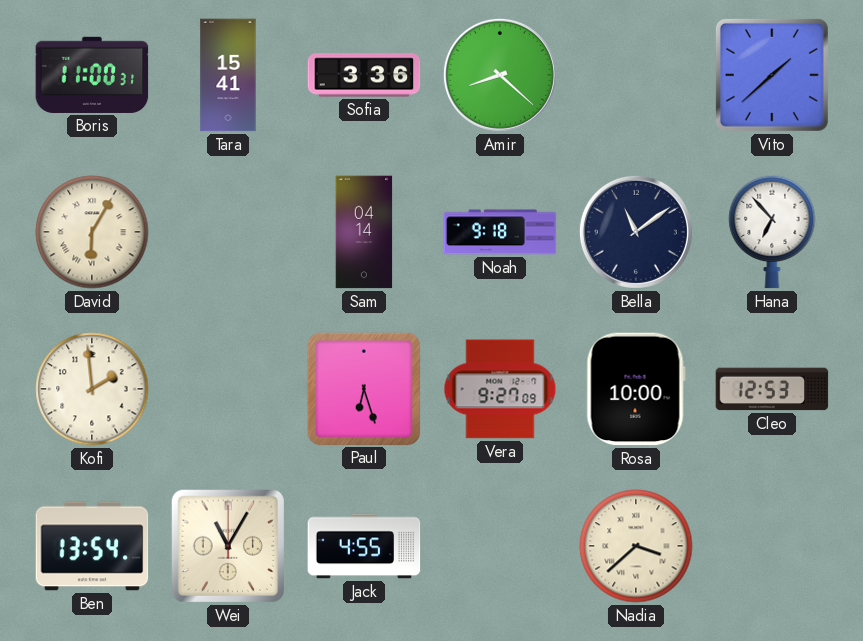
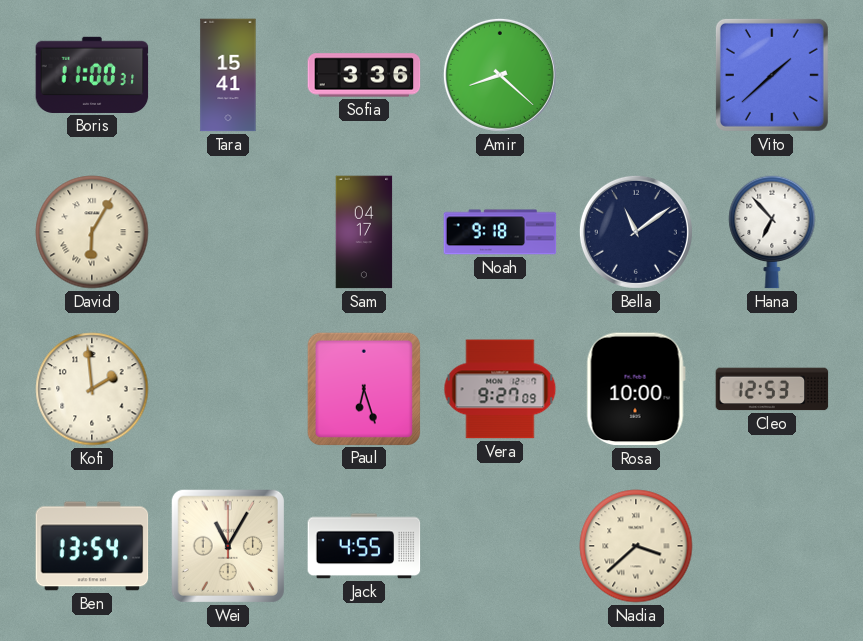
Sam: 04:14 -> 04:17 (364, 232)
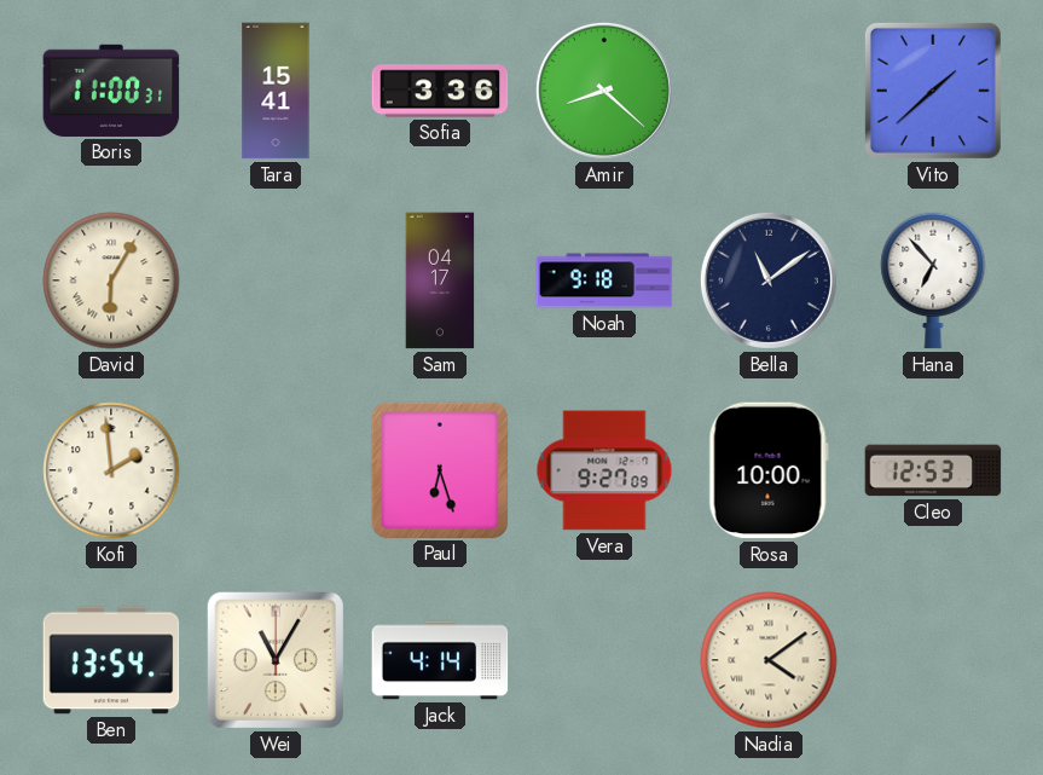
Jack: 4:55 -> 4:14 (440, 660)
Nadia: 3:38 -> 4:09 (769, 660)
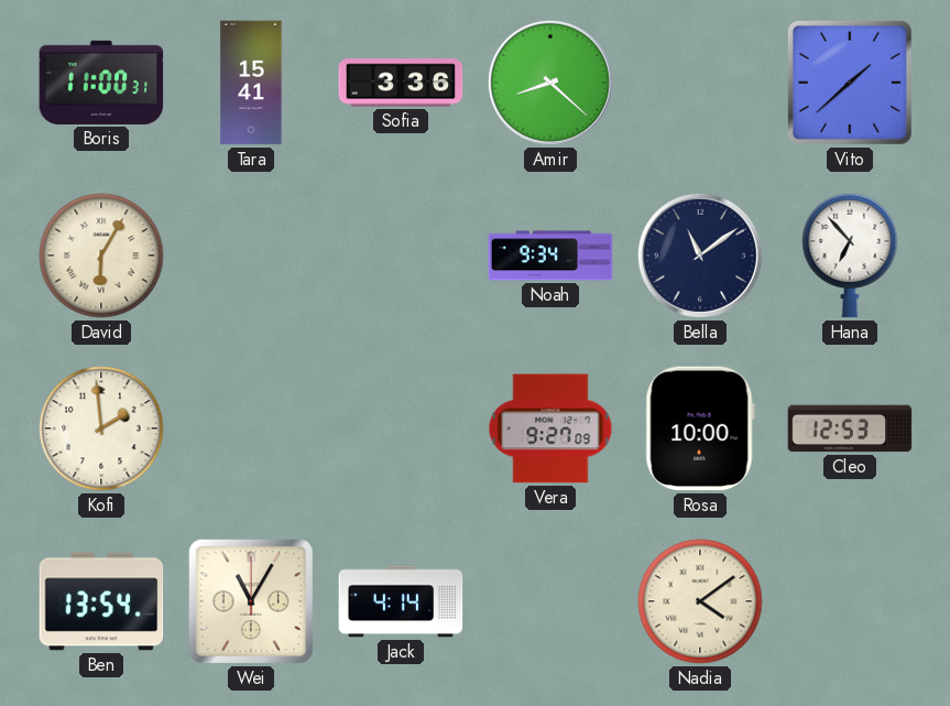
Sam: 04:17 -> none (440, 280)
Noah: 9:18 -> 9:34 (550, 256)
Paul: 6:27 -> none (439, 469)
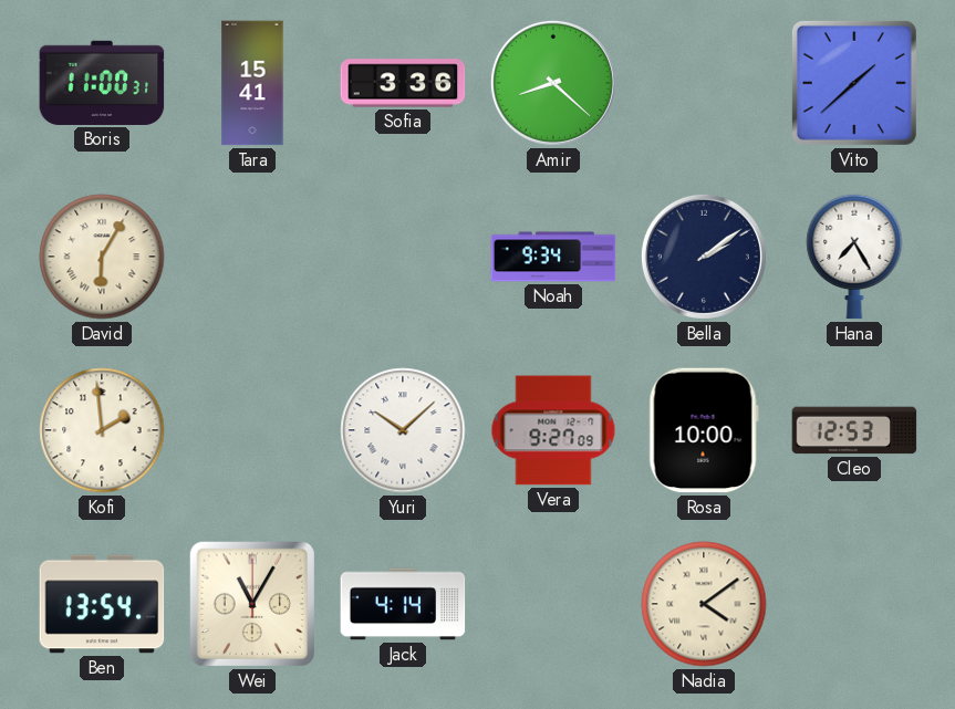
Bella: 11:09 -> 2:09 (704, 257)
Hana: 6:53 -> 7:25 (854, 257)
Yuri: none -> 10:08 (403, 430)
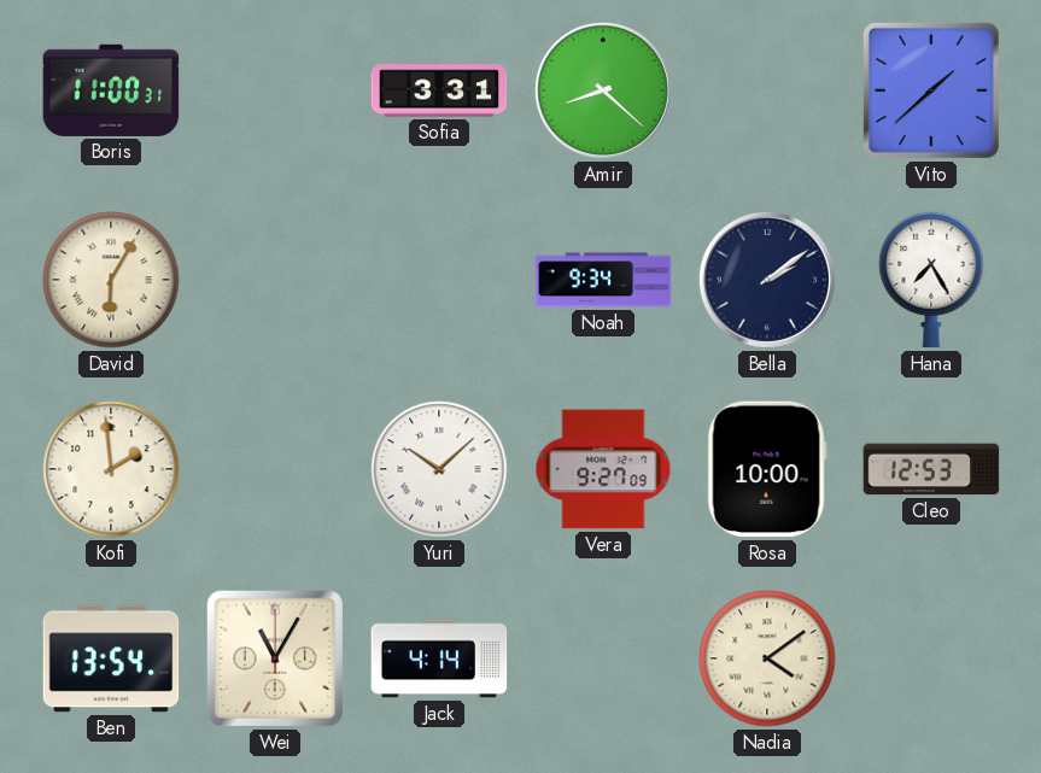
Tara: 15:41 -> none (252, 83)
Sofia: 3:36 -> 3:31 (439, 90)
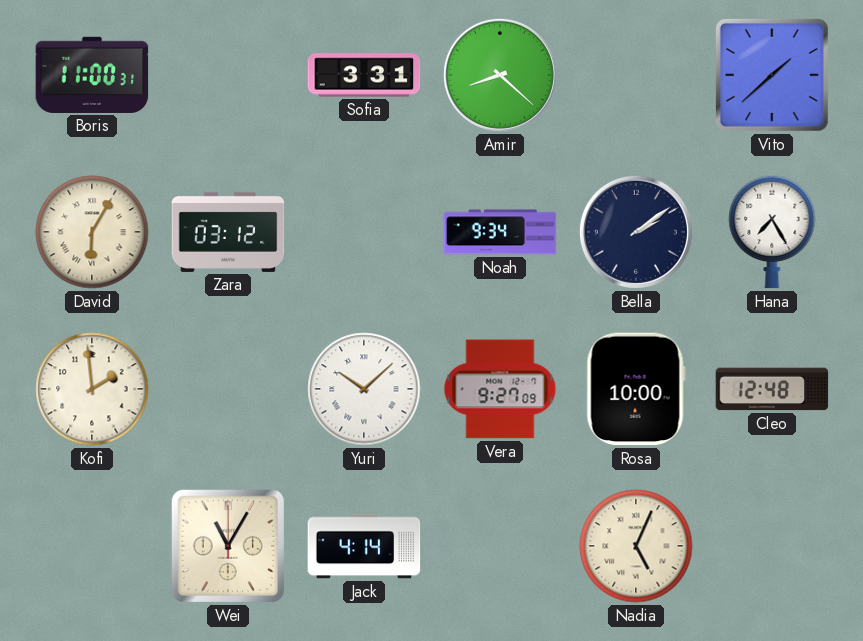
Zara: none -> 03:12 (228, 232)
Cleo: 12:53 -> 12:48 (772, 389)
Ben: 13:54 -> none (111, 658)
Nadia: 4:09 -> 5:04 (636, 546)
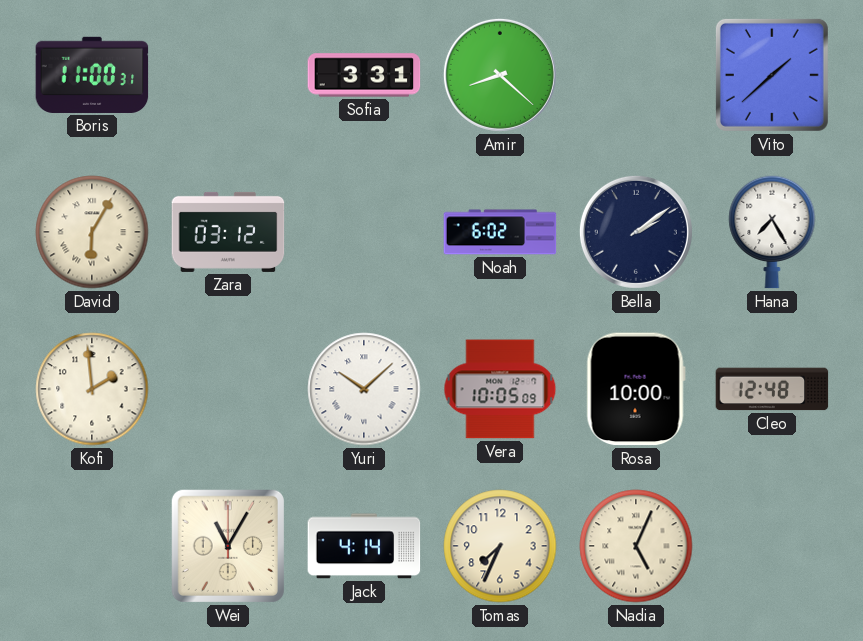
Noah: 9:34 -> 6:02 (500, 232)
Vera: 9:27 -> 10:05 (500, 389)
Tomas: none -> 7:34 (500, 546)
